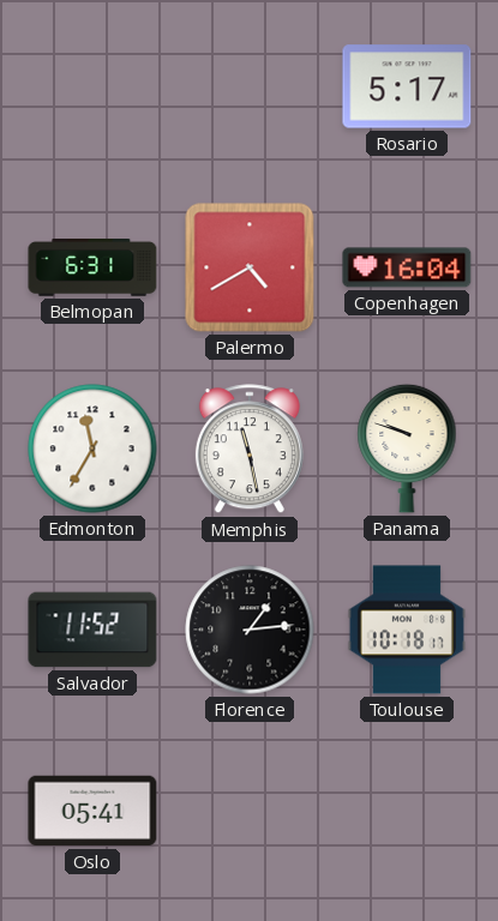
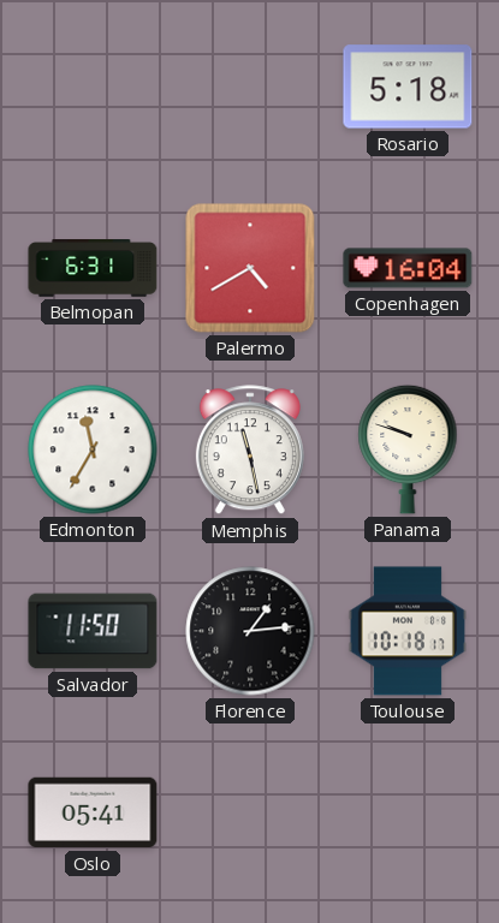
Rosario: 5:17 -> 5:18 (408, 87)
Salvador: 11:52 -> 11:50 (93, 631)
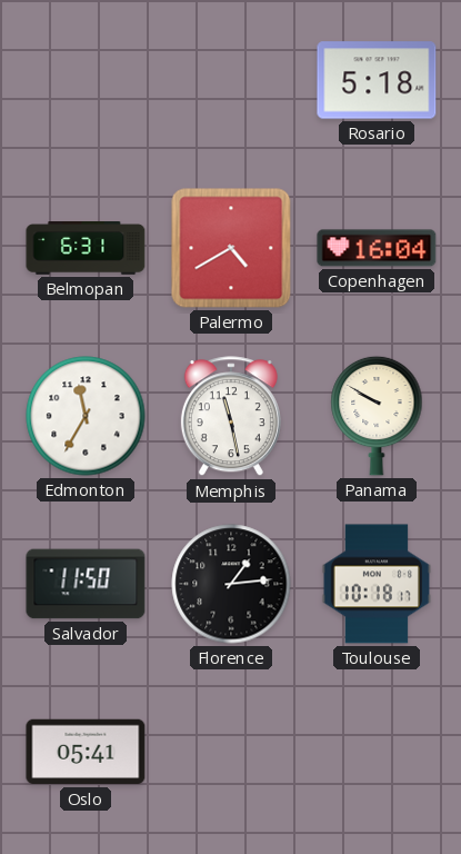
Panama: 9:48 -> 9:50 (377, 416)
